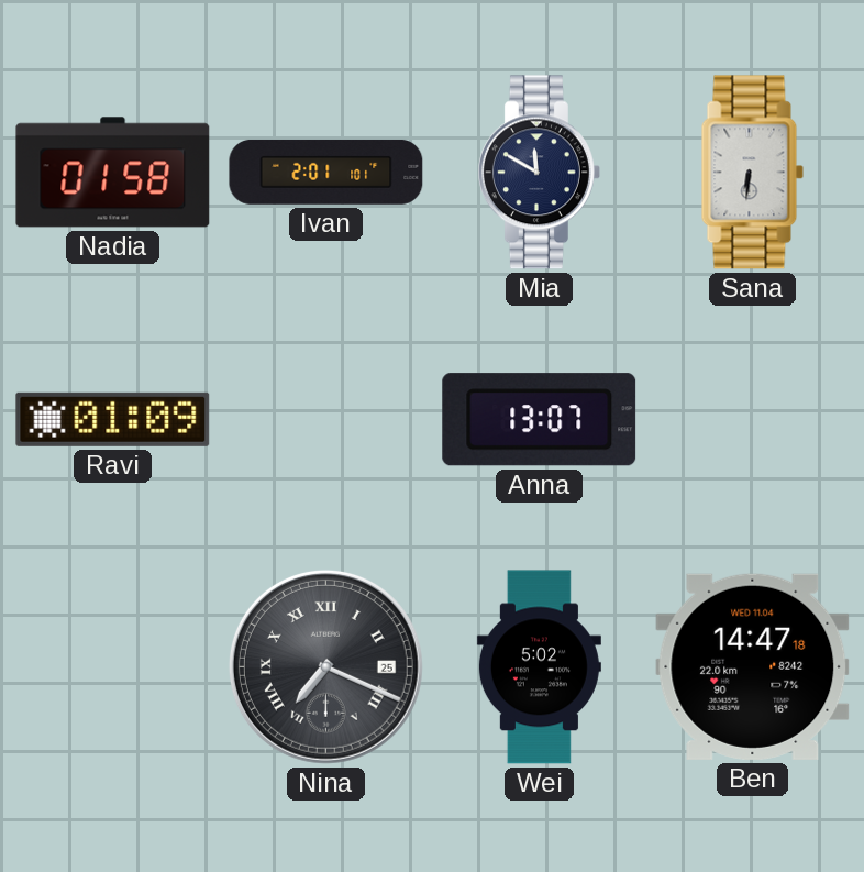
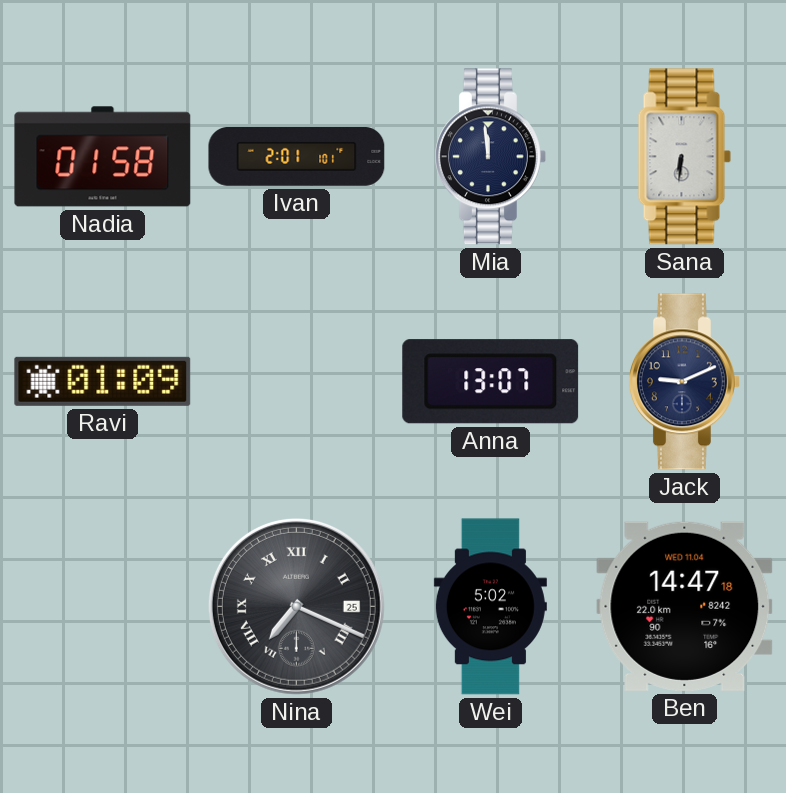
Mia: 11:50 -> 11:59 (490, 157)
Jack: none -> 9:11 (684, 382)
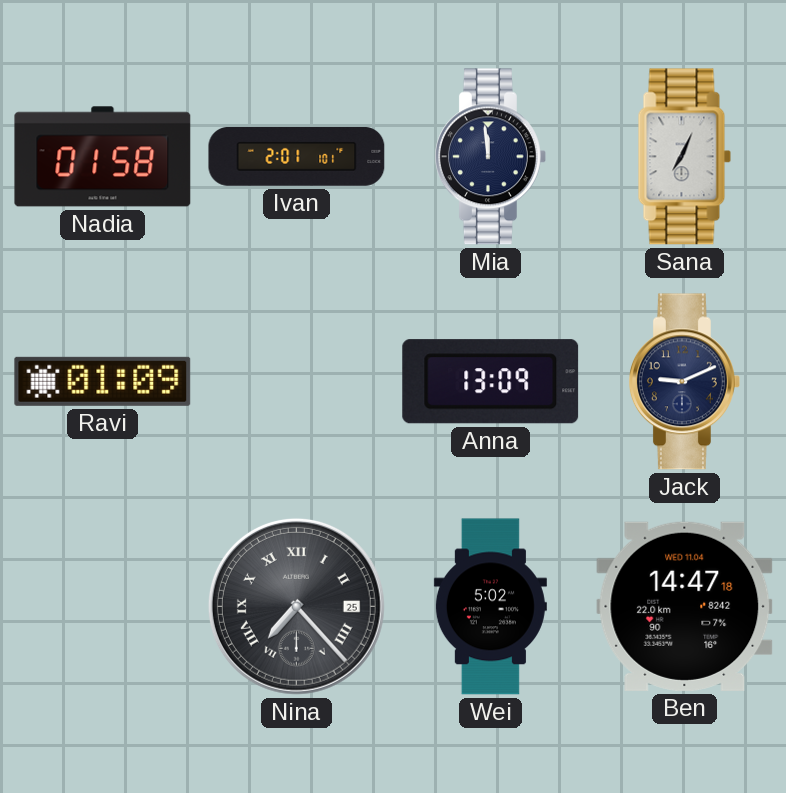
Sana: 6:31 -> 7:04 (685, 157)
Anna: 13:07 -> 13:09 (491, 382)
Nina: 7:19 -> 7:23 (296, 606)
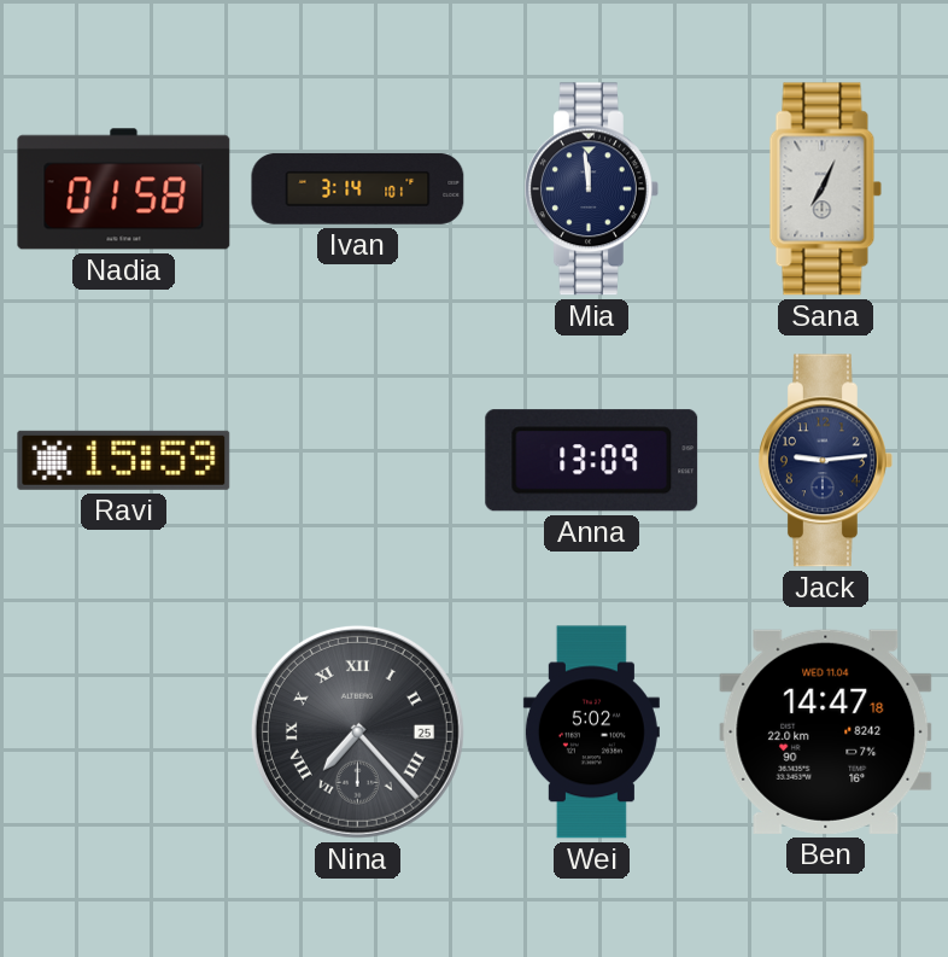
Ivan: 2:01 -> 3:14 (358, 189)
Ravi: 01:09 -> 15:59 (124, 460)
Jack: 9:11 -> 9:14 (825, 461)
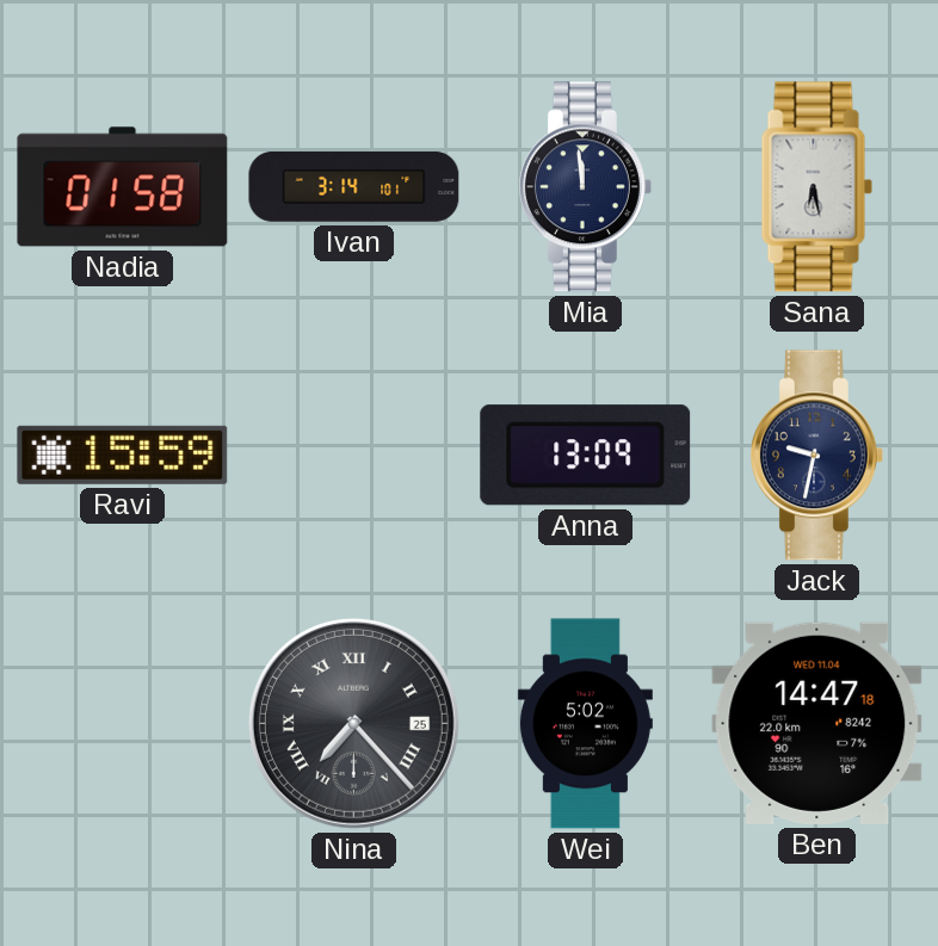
Sana: 7:04 -> 6:28 (817, 187)
Jack: 9:14 -> 9:32 (816, 456)
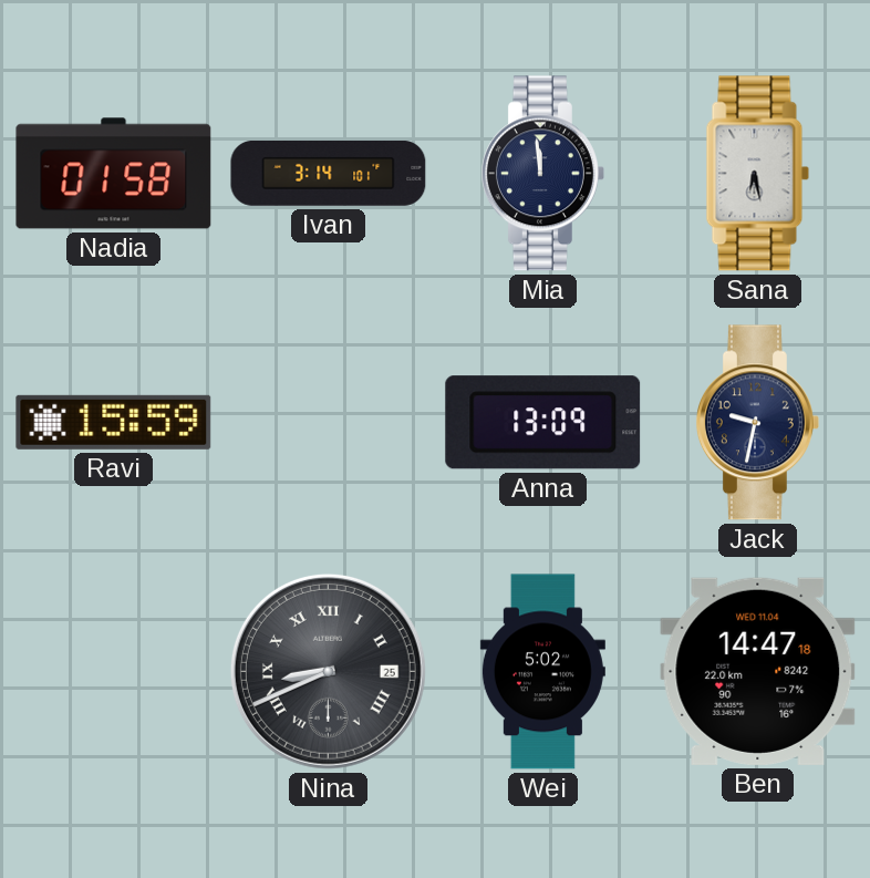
Nina: 7:23 -> 8:41 (328, 671)
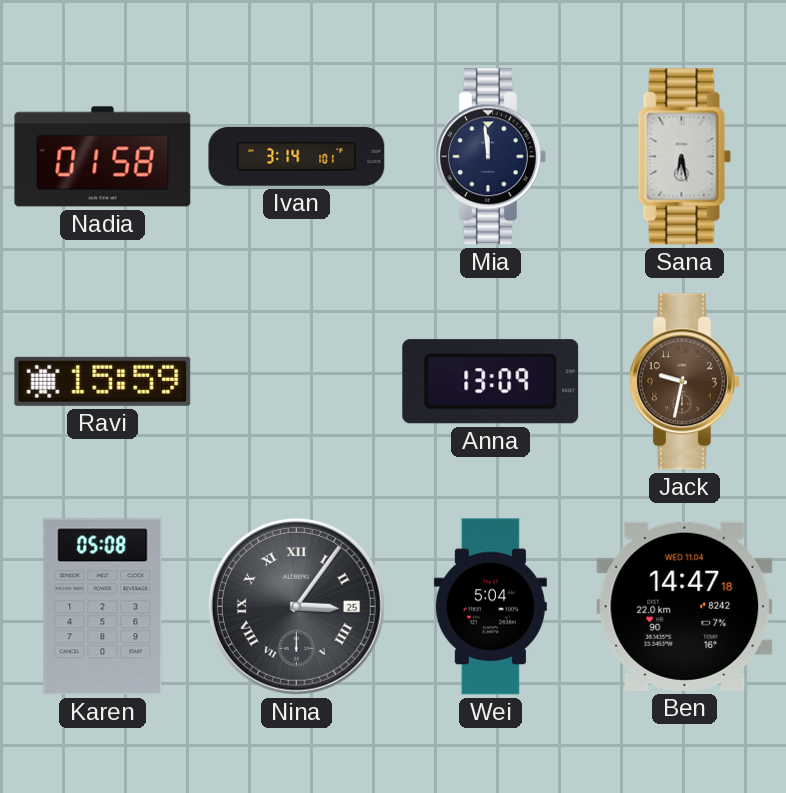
Jack dial: navy -> brown (684, 382)
Karen: none -> 05:08 (103, 607)
Nina: 8:41 -> 3:06 (296, 606)
Wei: 5:02 -> 5:04 (490, 607)
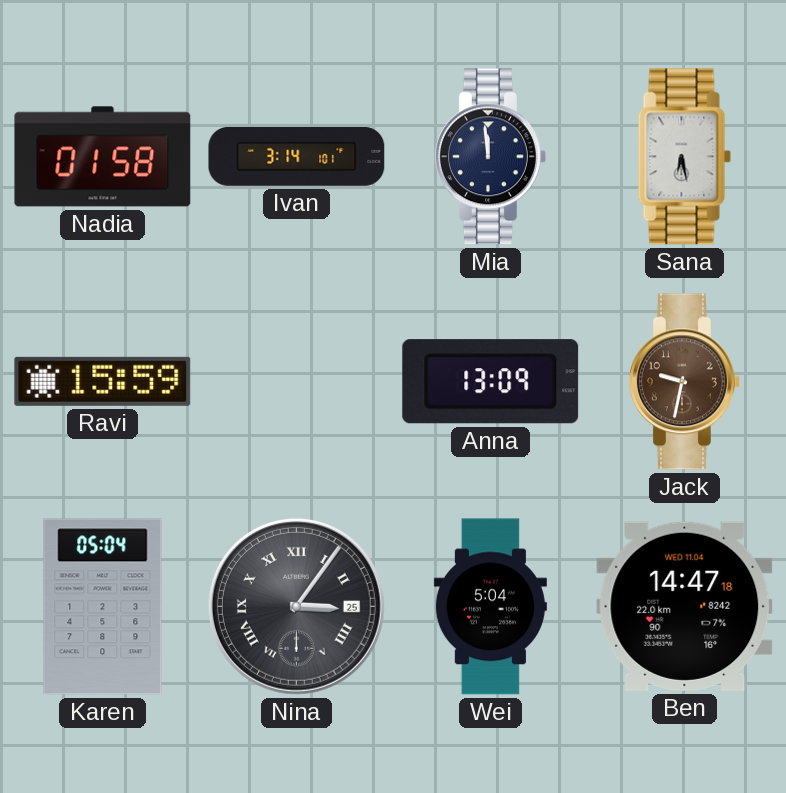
Karen: 05:08 -> 05:04 (103, 607)
